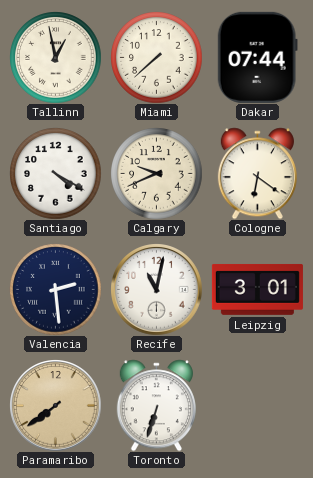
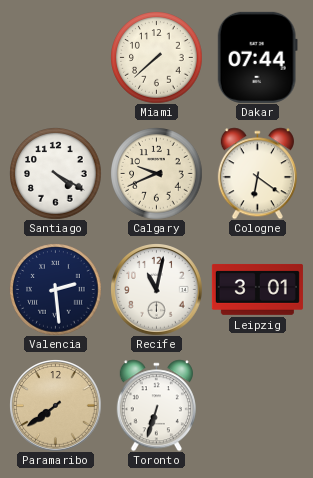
Tallinn: 12:58 -> none (55, 57)
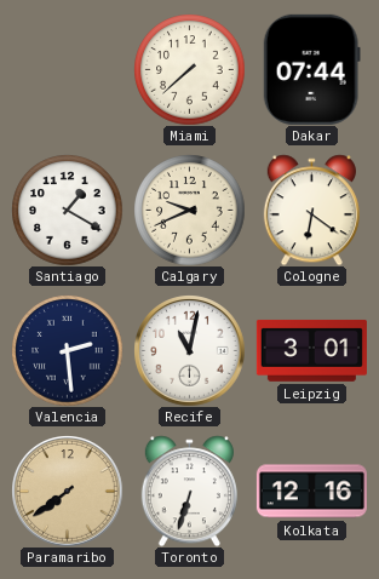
Santiago: 4:20 -> 1:20 (67, 210)
Kolkata: none -> 12:16 (311, 492)
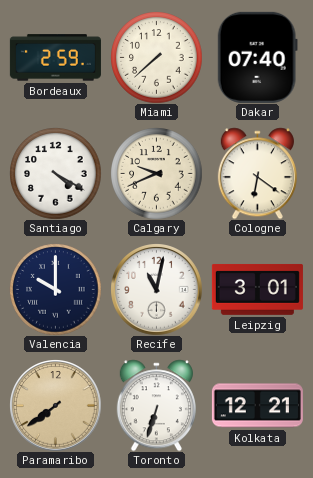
Bordeaux: none -> 2:59 (55, 58)
Dakar: 07:44 -> 07:40 (257, 57)
Santiago: 1:20 -> 4:20 (55, 173)
Valencia: 2:29 -> 10:00 (55, 289)
Kolkata: 12:16 -> 12:21 (257, 406)
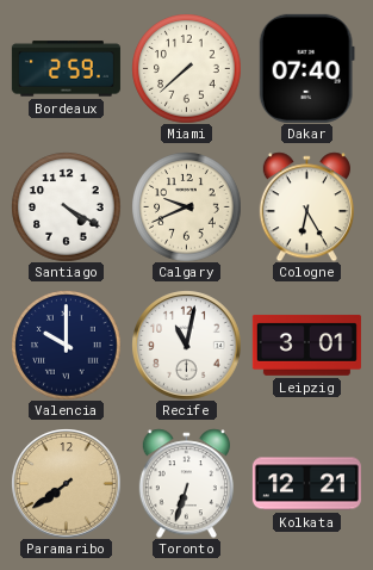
Cologne: 6:21 -> 6:25 (306, 206)
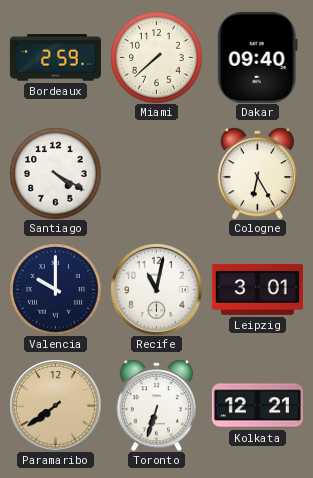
Dakar: 07:40 -> 09:40 (257, 57)
Calgary: 9:41 -> none (186, 206)
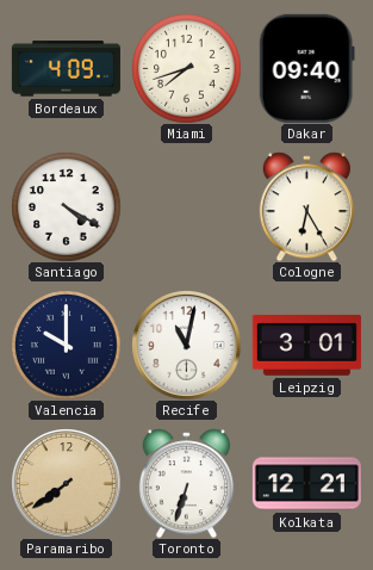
Bordeaux: 2:59 -> 4:09 (66, 69)
Miami: 7:38 -> 7:42 (186, 68)
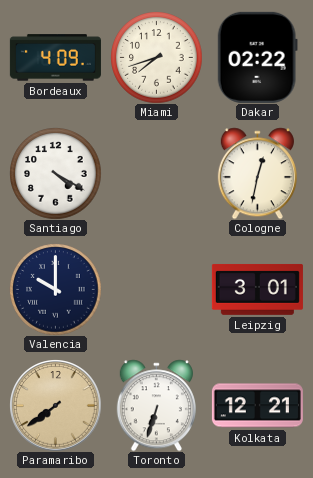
Dakar: 09:40 -> 02:22 (257, 57)
Cologne: 6:25 -> 12:32 (257, 173)
Recife: 11:02 -> none (187, 346)
